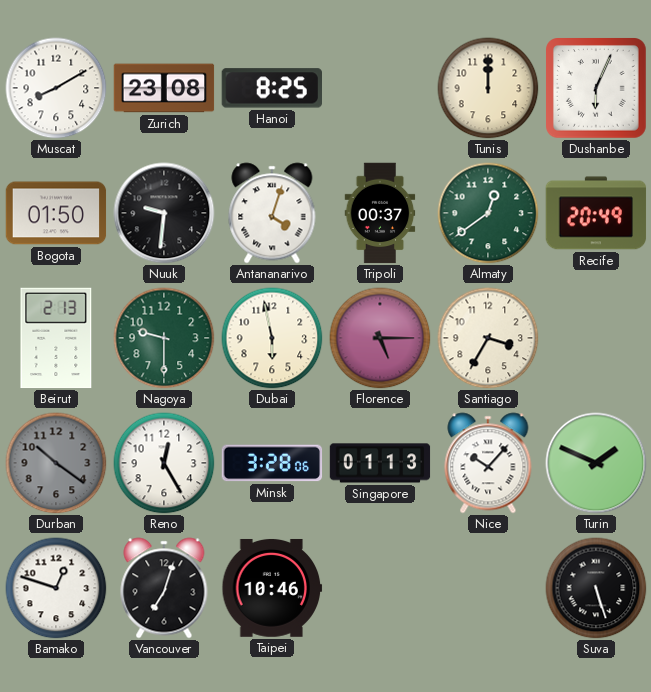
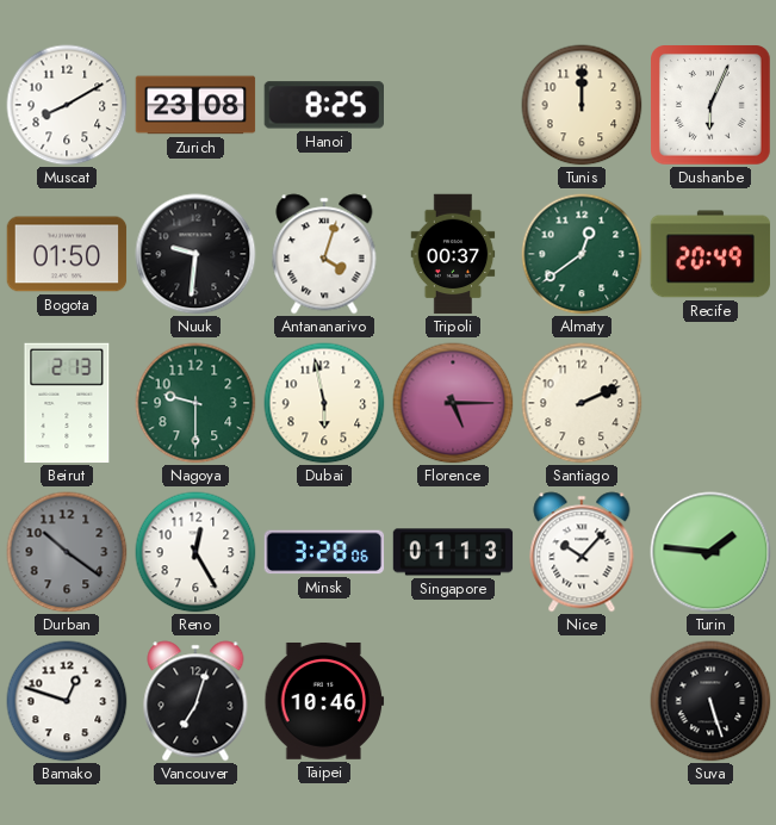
Santiago: 3:35 -> 2:11 (582, 403)
Turin: 1:49 -> 1:46 (710, 552)
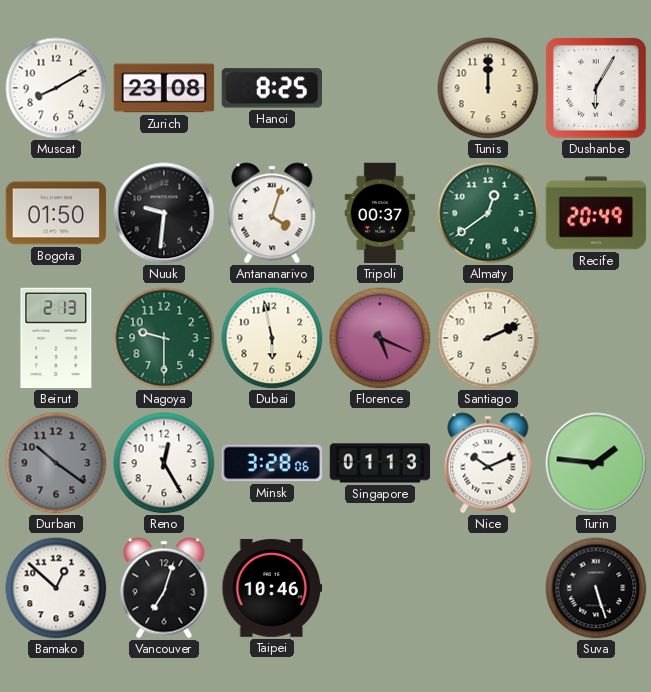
Dushanbe: 6:04 -> 6:05 (597, 89)
Florence: 5:15 -> 5:19 (380, 338)
Nice: 10:07 -> 10:11 (488, 463)
Bamako: 12:48 -> 12:52 (56, 588)
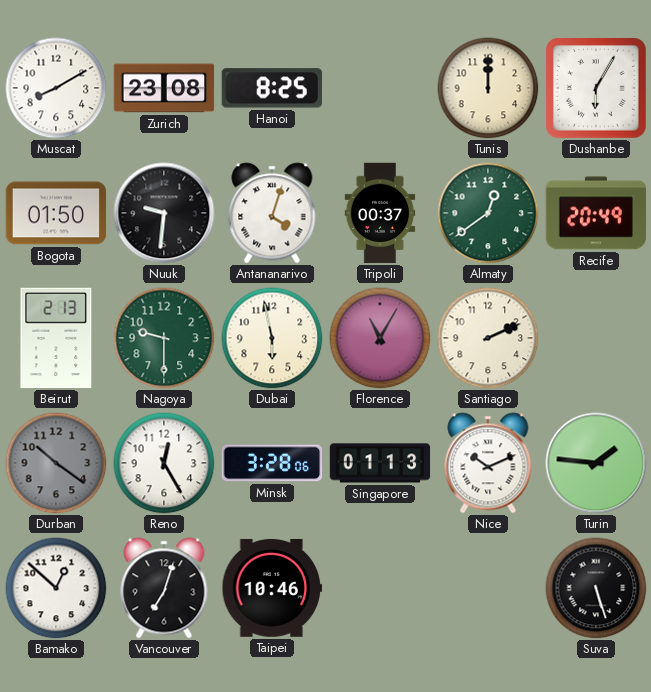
Florence: 5:19 -> 11:05 (380, 338)
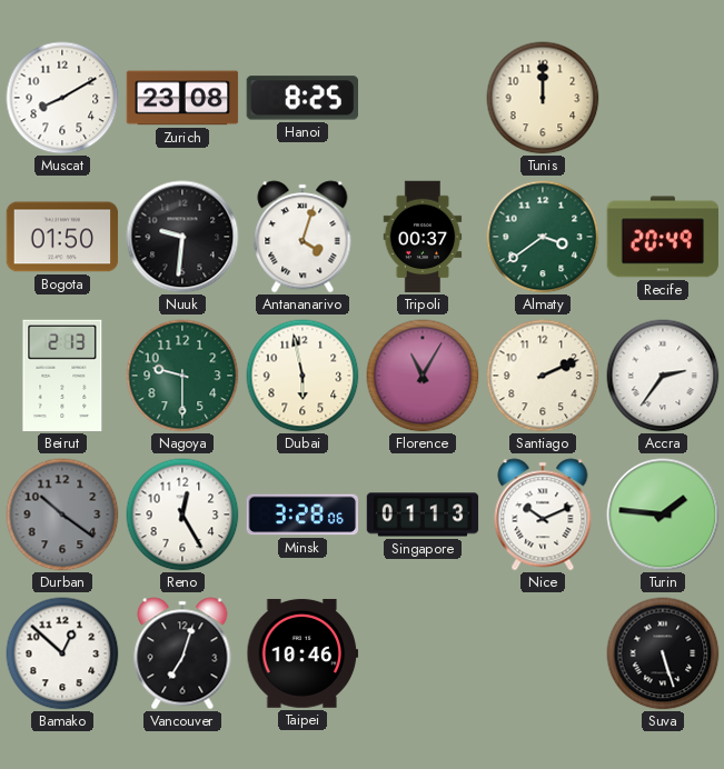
Dushanbe: 6:05 -> none (597, 89)
Almaty: 12:39 -> 3:39 (543, 237)
Accra: none -> 2:36 (663, 376)
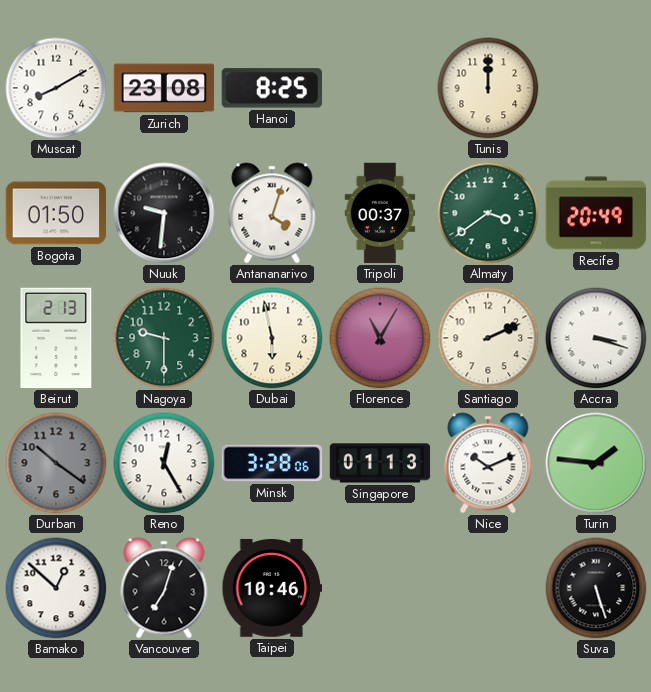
Accra: 2:36 -> 3:18 (596, 338)
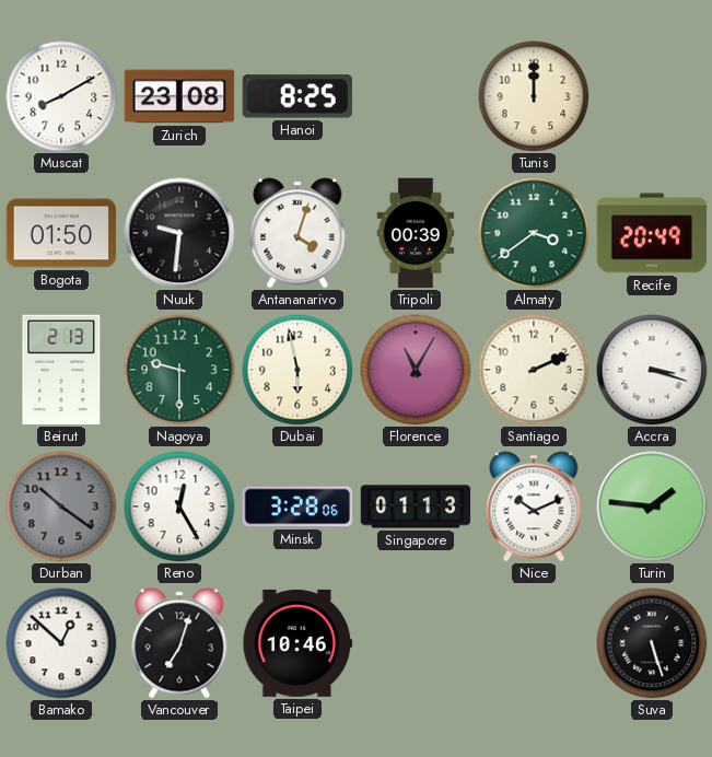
Tripoli: 00:37 -> 00:39 (416, 233)
